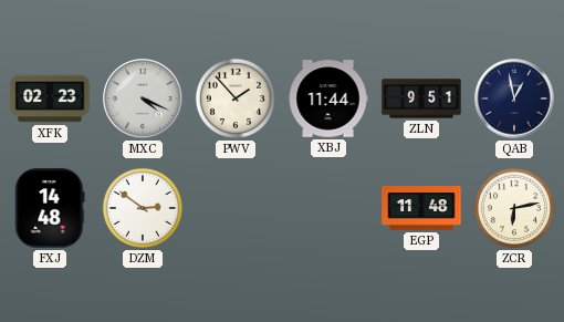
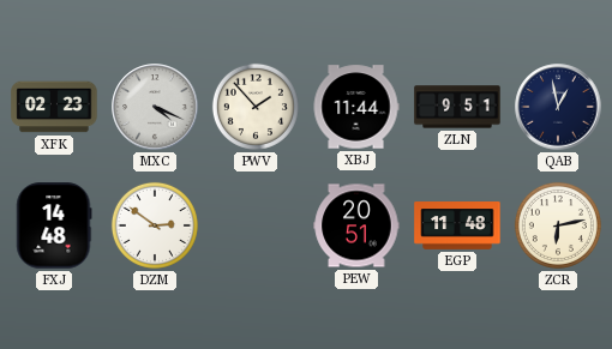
PEW: none -> 20:51 (356, 225)
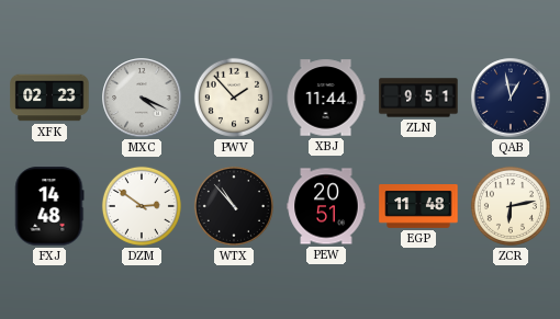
WTX: none -> 10:53 (234, 206)
